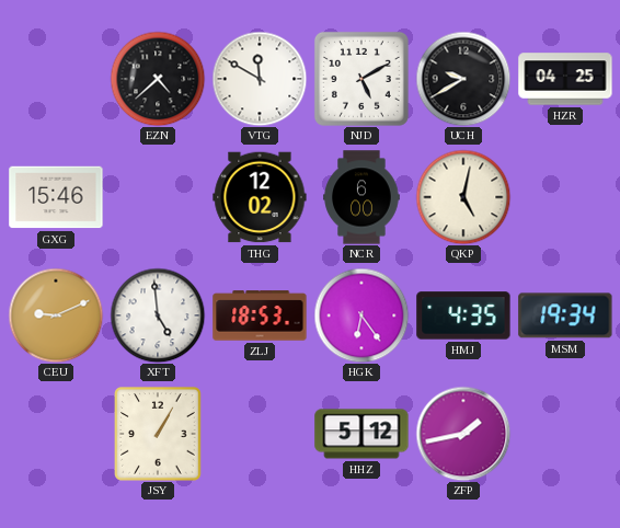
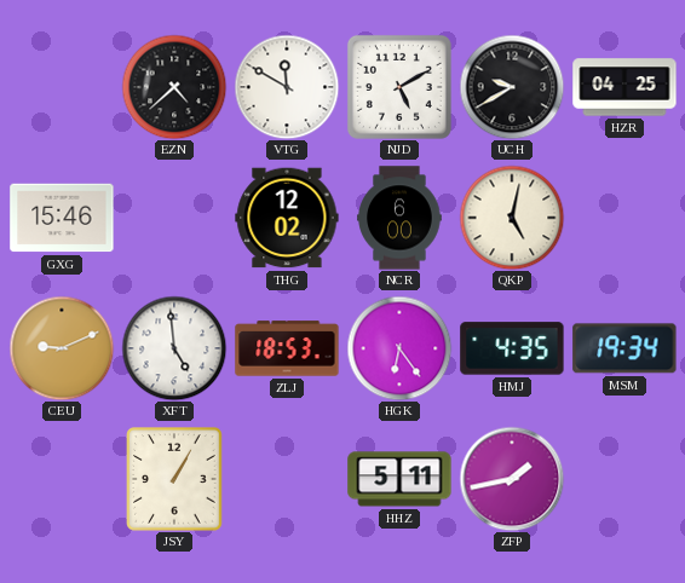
HHZ: 5:12 -> 5:11 (399, 479)
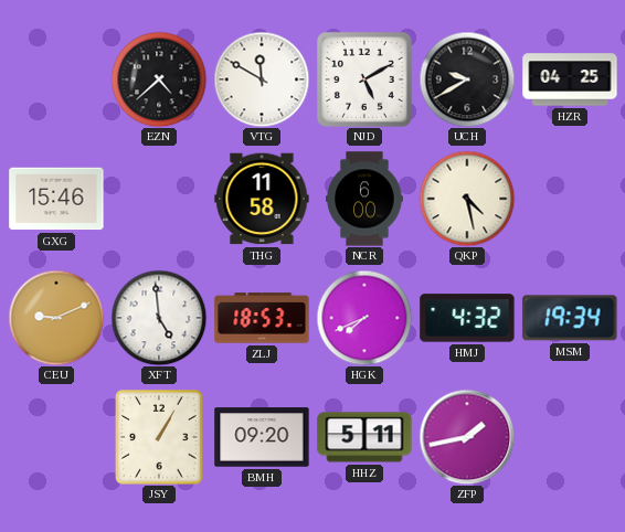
THG: 12:02 -> 11:58 (262, 199)
QKP: 5:02 -> 4:28 (467, 199)
HGK: 6:24 -> 7:41 (364, 318)
HMJ: 4:35 -> 4:32 (467, 318)
BMH: none -> 09:20 (262, 437)
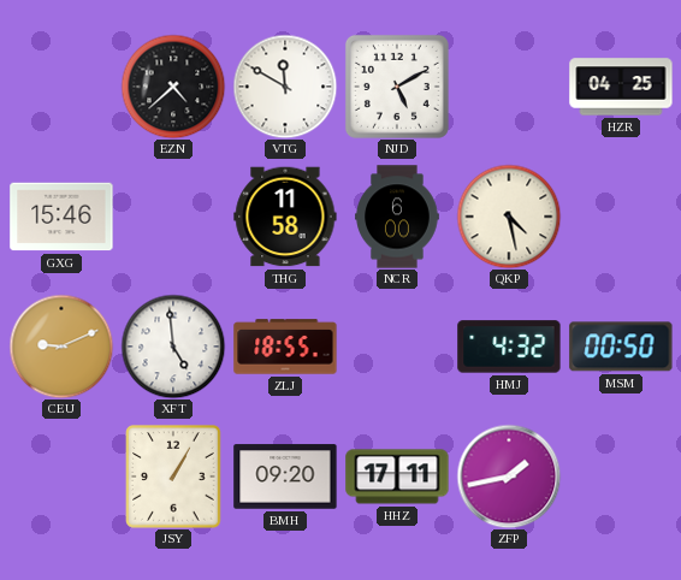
UCH: 9:40 -> none (467, 79)
ZLJ: 18:53 -> 18:55 (285, 347)
HGK: 7:41 -> none (364, 318)
MSM: 19:34 -> 00:50 (621, 347)
HHZ: 5:11 -> 17:11 (397, 477)
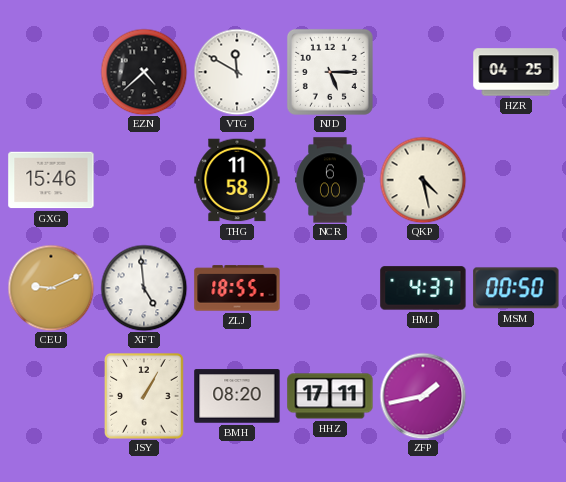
NJD: 5:10 -> 5:15 (330, 72)
HMJ: 4:32 -> 4:37 (423, 288)
BMH: 09:20 -> 08:20 (237, 396)
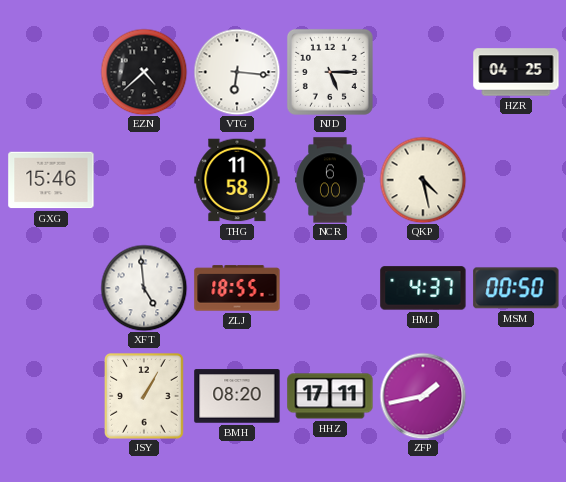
VTG: 11:50 -> 6:16 (237, 72)
CEU: 9:11 -> none (51, 288)
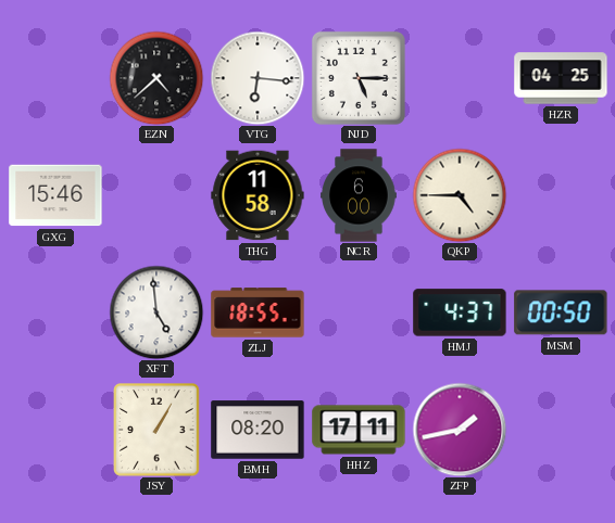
QKP: 4:28 -> 4:45 (460, 195)
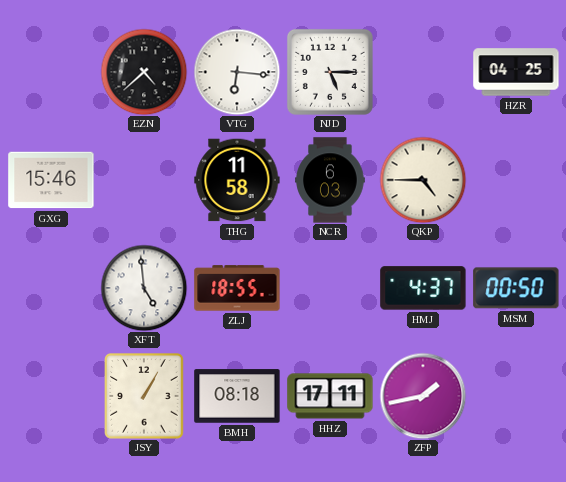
NCR: 6:00 -> 6:03 (330, 180)
BMH: 08:20 -> 08:18 (237, 396)
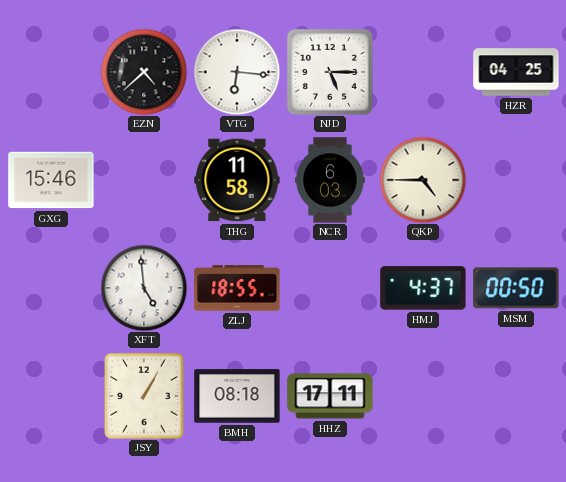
ZFP: 1:43 -> none (423, 396)
